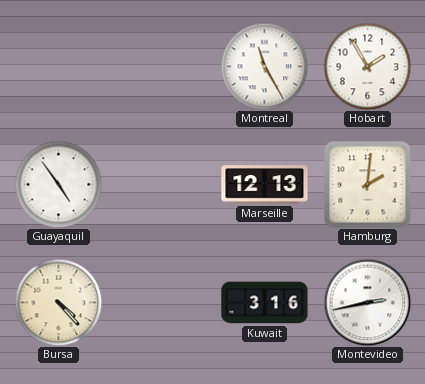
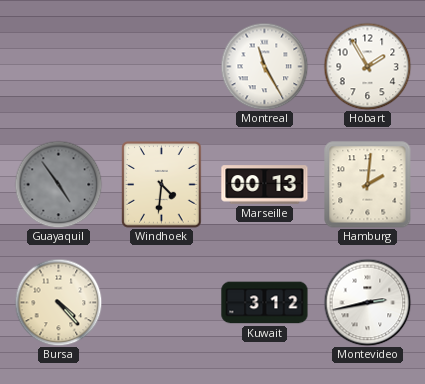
Guayaquil dial: white -> grey (58, 184)
Windhoek: none -> 4:31 (162, 185)
Marseille: 12:13 -> 00:13 (265, 185)
Kuwait: 3:16 -> 3:12 (265, 303)
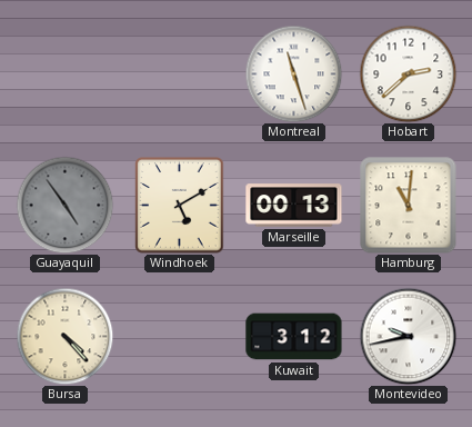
Montreal: 11:25 -> 11:27 (293, 73)
Hobart: 1:55 -> 2:38 (408, 73)
Windhoek: 4:31 -> 5:10 (180, 206)
Hamburg: 2:01 -> 11:01 (409, 206)
Montevideo: 2:43 -> 9:43 (408, 336)
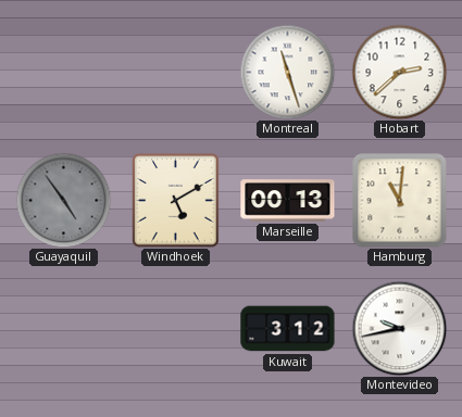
Bursa: 4:23 -> none (64, 336)
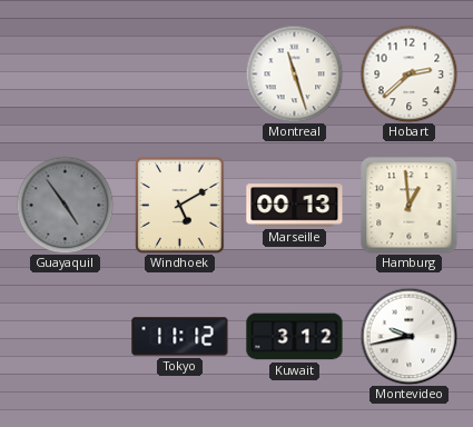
Hamburg: 11:01 -> 12:59 (410, 206)
Tokyo: none -> 11:12 (180, 337)
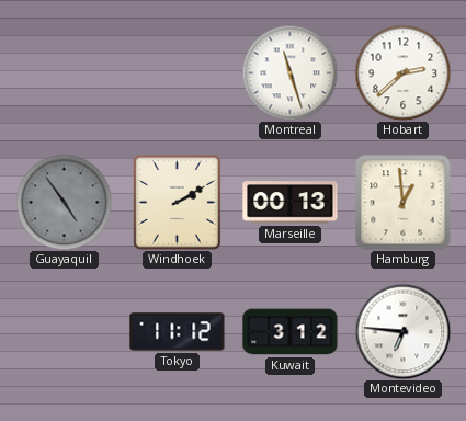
Windhoek: 5:10 -> 2:10 (178, 203)
Montevideo: 9:43 -> 6:46 (402, 331)
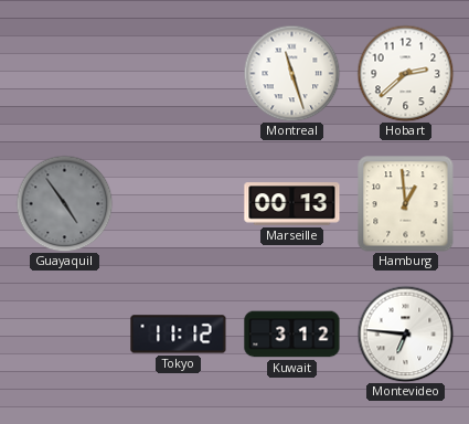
Windhoek: 2:10 -> none (178, 203)
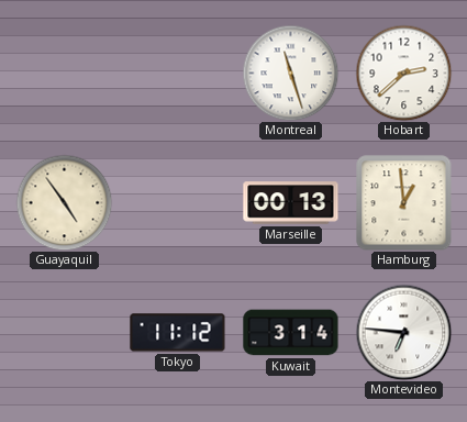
Guayaquil dial: grey -> cream (64, 202)
Kuwait: 3:12 -> 3:14 (291, 333)
